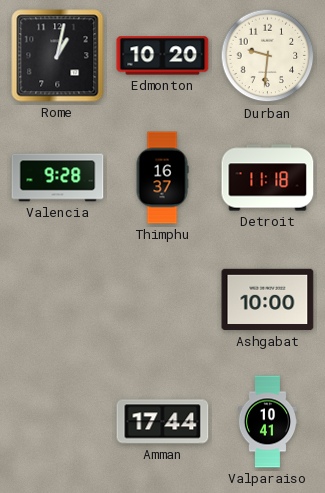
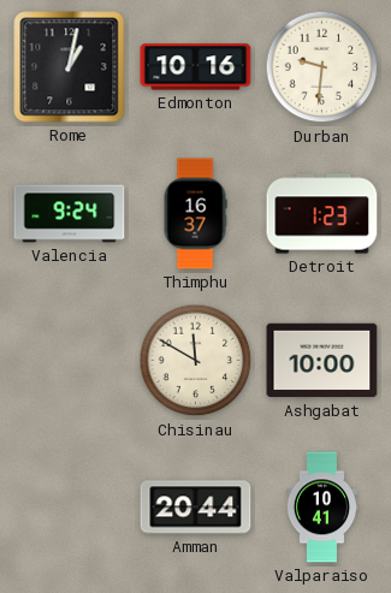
Edmonton: 10:20 -> 10:16 (196, 67)
Valencia: 9:28 -> 9:24 (70, 214)
Detroit: 11:18 -> 1:23 (322, 214)
Chisinau: none -> 11:50 (196, 361)
Amman: 17:44 -> 20:44 (196, 508)
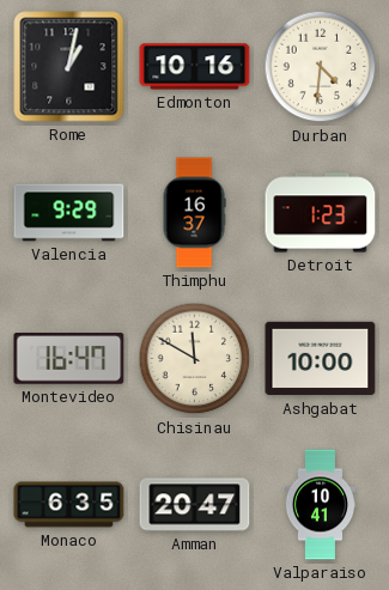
Durban: 9:31 -> 4:31 (321, 67)
Valencia: 9:24 -> 9:29 (69, 213)
Montevideo: none -> 16:47 (69, 359)
Monaco: none -> 6:35 (69, 505)
Amman: 20:44 -> 20:47 (195, 505)
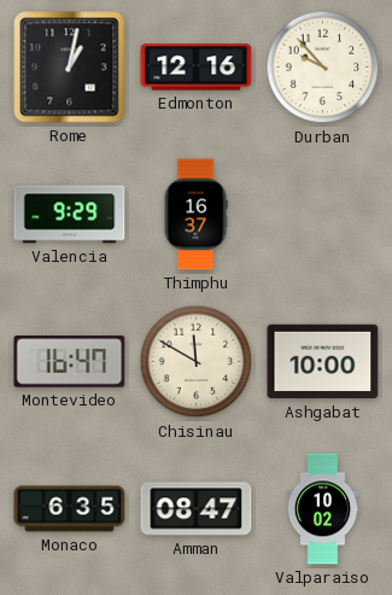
Edmonton: 10:16 -> 12:16 (197, 68)
Durban: 4:31 -> 9:53 (323, 68)
Detroit: 1:23 -> none (321, 213)
Amman: 20:47 -> 08:47 (197, 509)
Valparaiso: 10:41 -> 10:02 (323, 509)
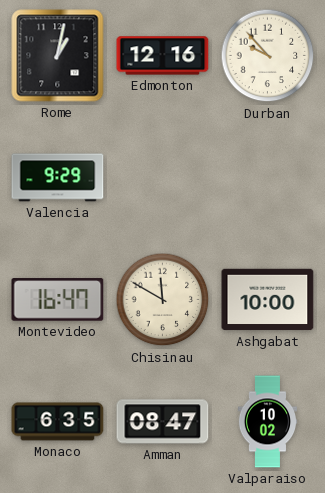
Thimphu: 16:37 -> none (195, 215)
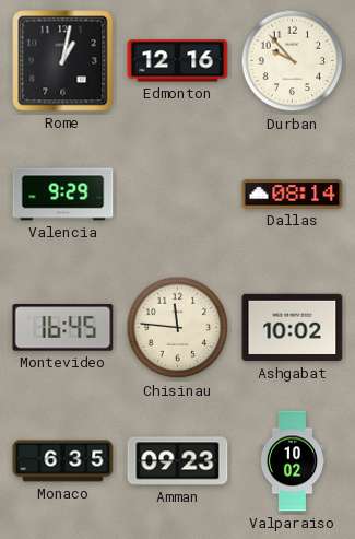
Dallas: none -> 08:14 (293, 195)
Montevideo: 16:47 -> 16:45 (63, 328)
Chisinau: 11:50 -> 11:46 (178, 328)
Ashgabat: 10:00 -> 10:02 (293, 328)
Amman: 08:47 -> 09:23 (178, 461)
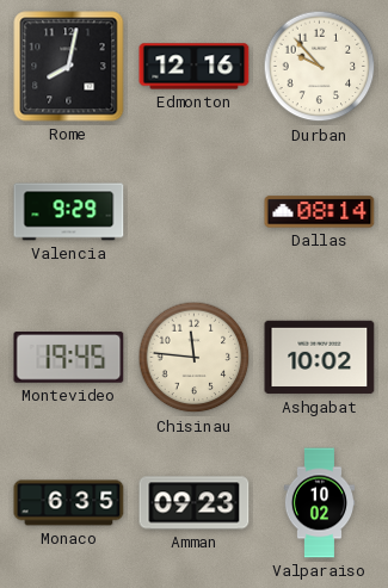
Rome: 1:02 -> 8:02 (69, 67)
Montevideo: 16:45 -> 19:45 (69, 358)
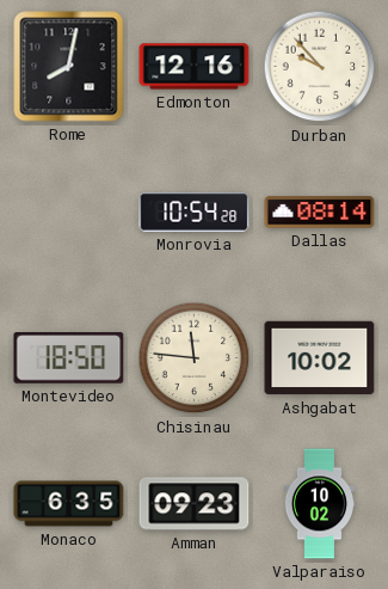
Valencia: 9:29 -> none (69, 212)
Monrovia: none -> 10:54 (195, 213)
Montevideo: 19:45 -> 18:50 (69, 358)
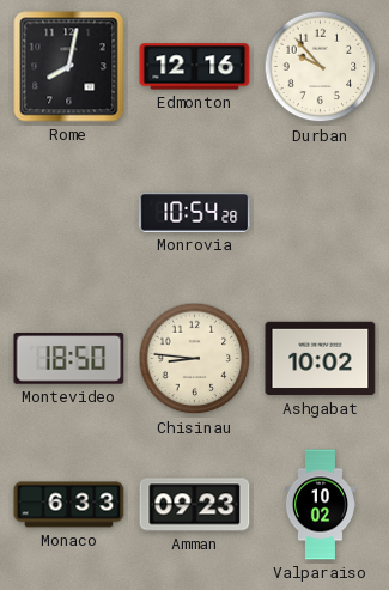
Dallas: 08:14 -> none (320, 213)
Chisinau: 11:46 -> 8:46 (195, 359)
Monaco: 6:35 -> 6:33 (69, 505)
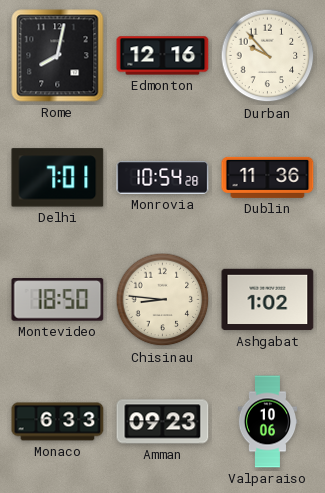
Delhi: none -> 7:01 (58, 178)
Dublin: none -> 11:36 (268, 177)
Ashgabat: 10:02 -> 1:02 (268, 300)
Valparaiso: 10:02 -> 10:06 (268, 422)
